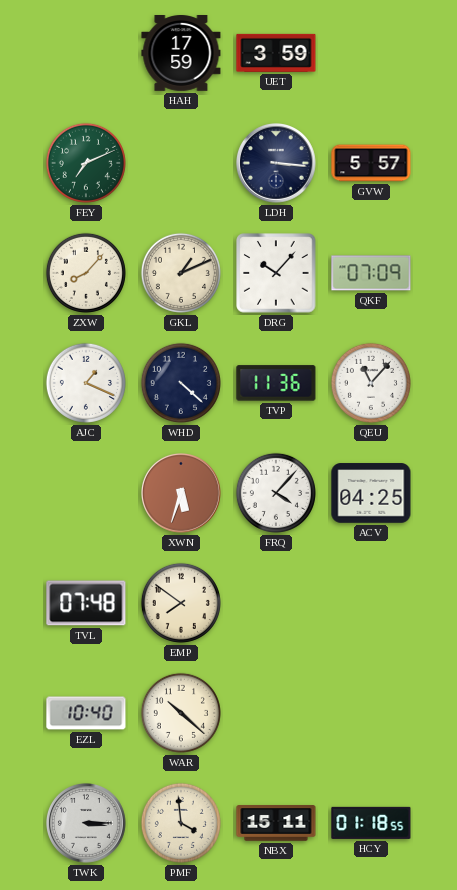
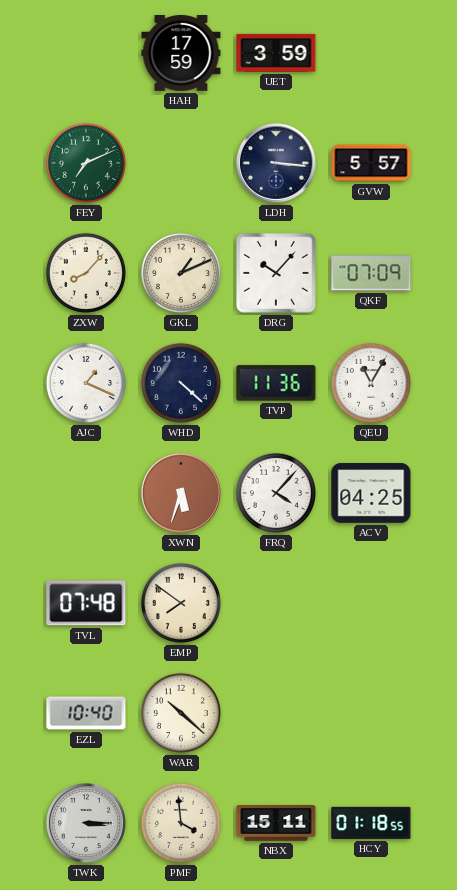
QEU: 11:07 -> 11:05 (371, 383)
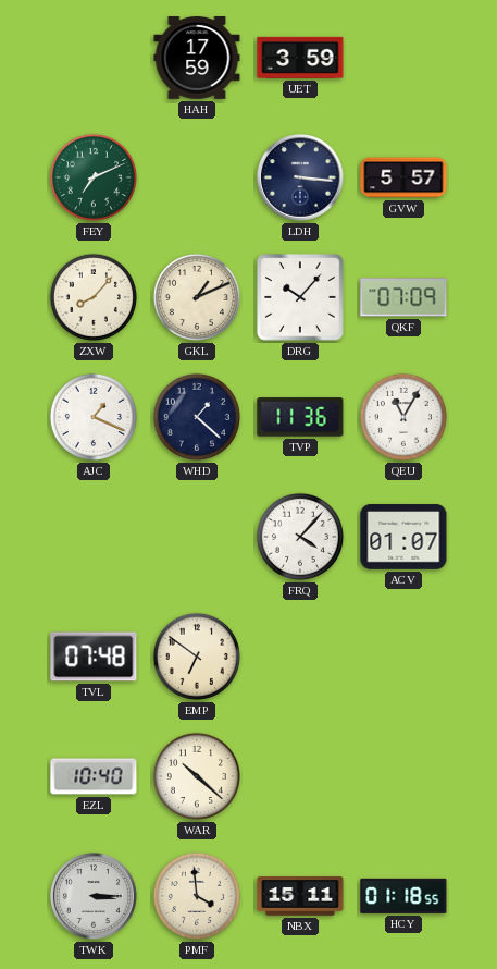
WHD: 4:22 -> 1:22 (197, 417)
XWN: 5:33 -> none (182, 494)
ACV: 04:25 -> 01:07 (403, 537)
EMP: 7:51 -> 6:51 (197, 657)
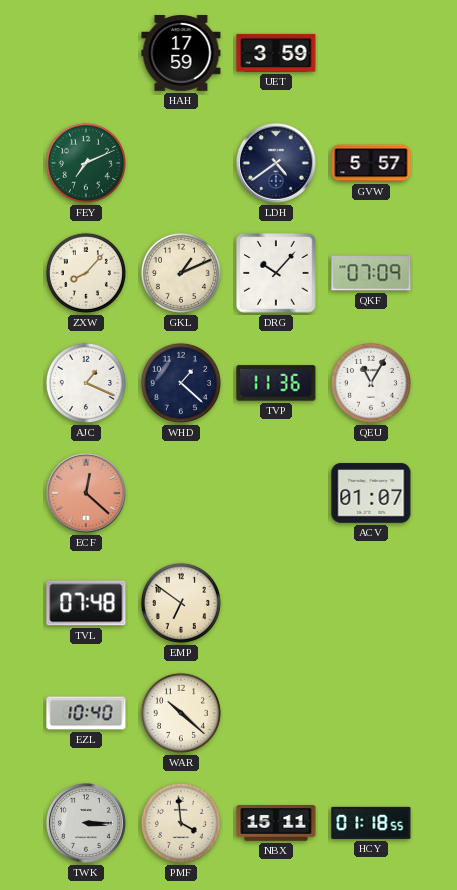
LDH: 3:16 -> 4:39 (277, 164)
ECF: none -> 12:22 (87, 494)
FRQ: 4:07 -> none (300, 537)
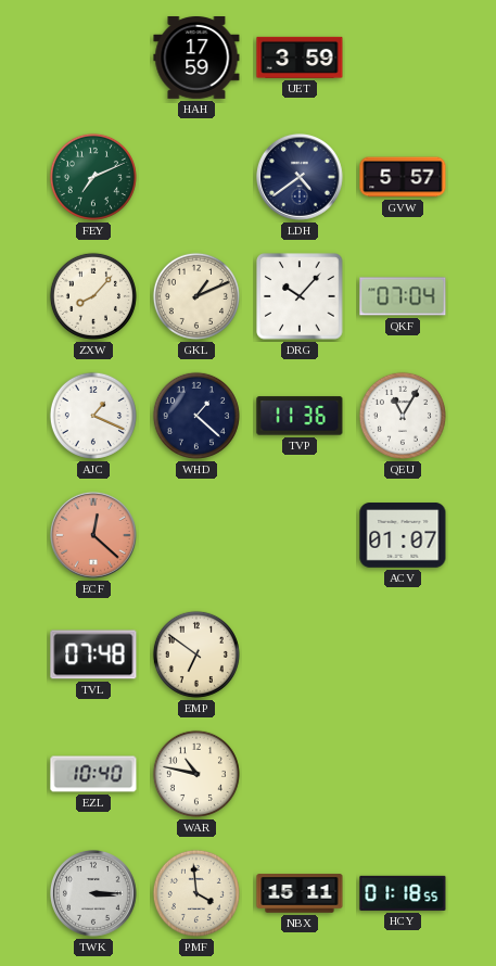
QKF: 07:09 -> 07:04 (403, 296)
WAR: 10:22 -> 10:47 (196, 774)
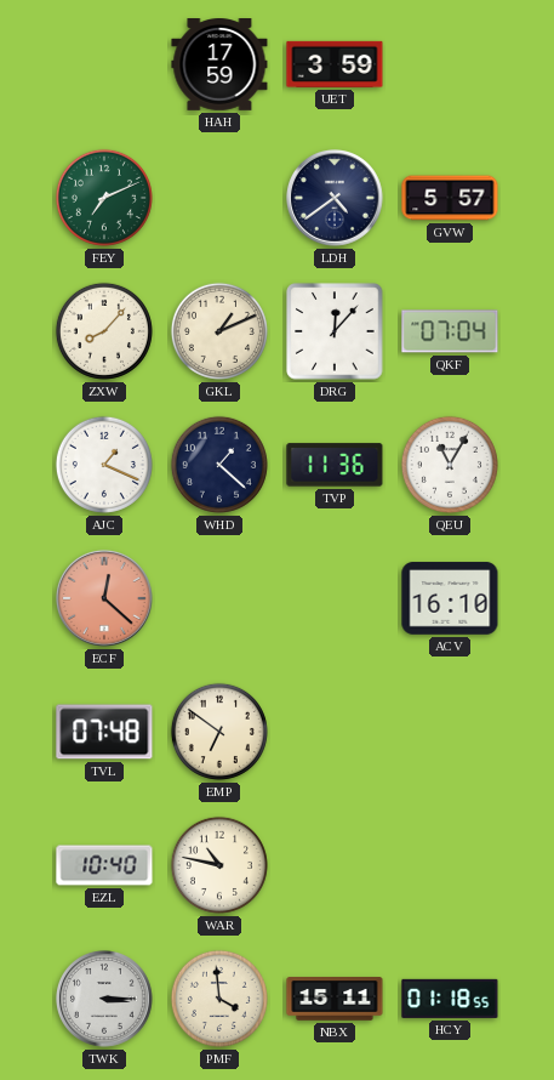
DRG: 10:07 -> 12:07 (335, 331)
ACV: 01:07 -> 16:10 (450, 598)
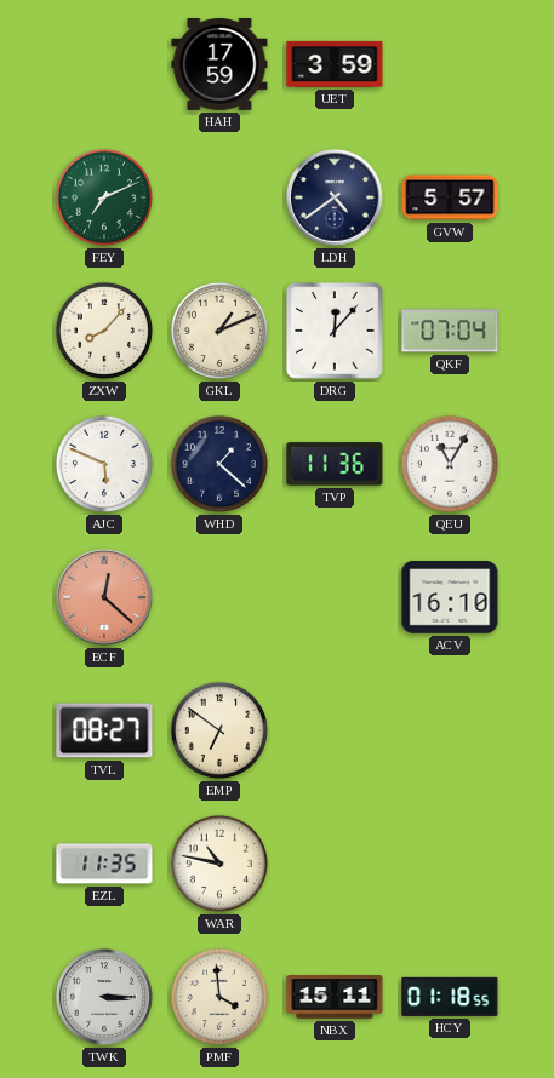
AJC: 1:19 -> 5:49 (104, 464)
TVL: 07:48 -> 08:27 (104, 730)
EZL: 10:40 -> 11:35 (104, 864)
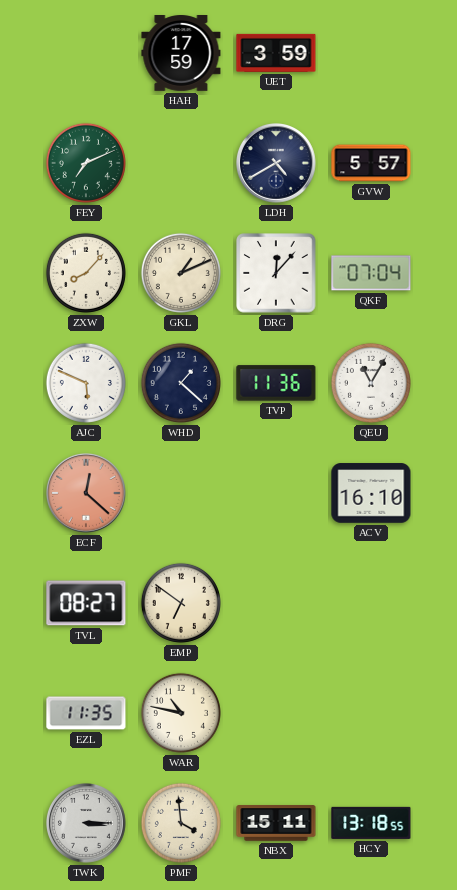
LDH: 4:39 -> 4:40 (277, 164)
HCY: 01:18 -> 13:18 (371, 823)
